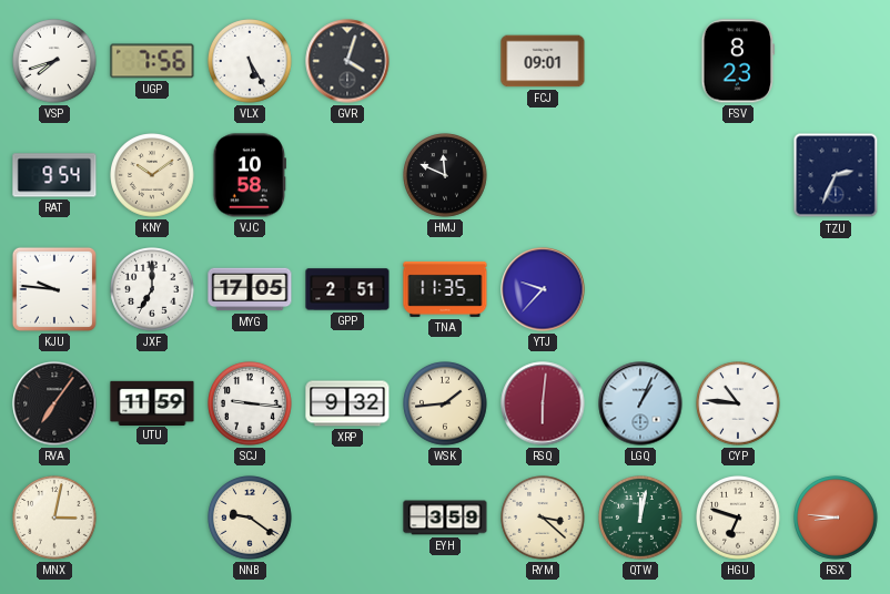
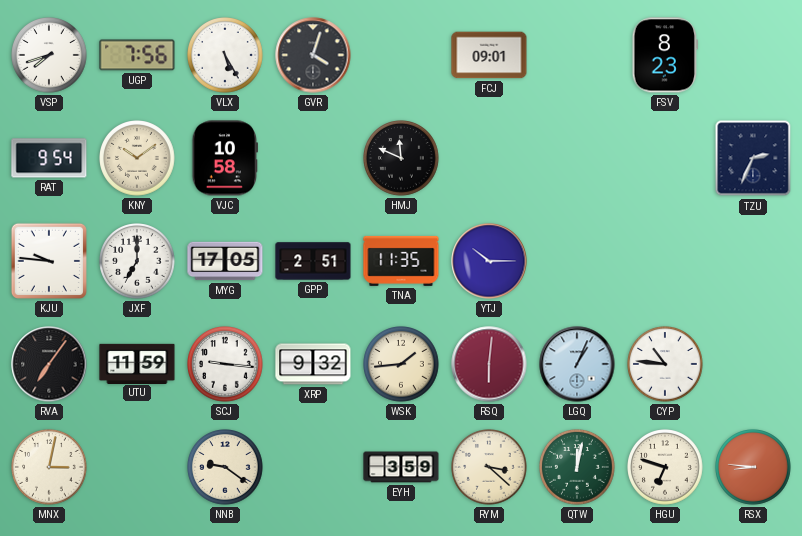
YTJ: 9:37 -> 10:15 (489, 261)
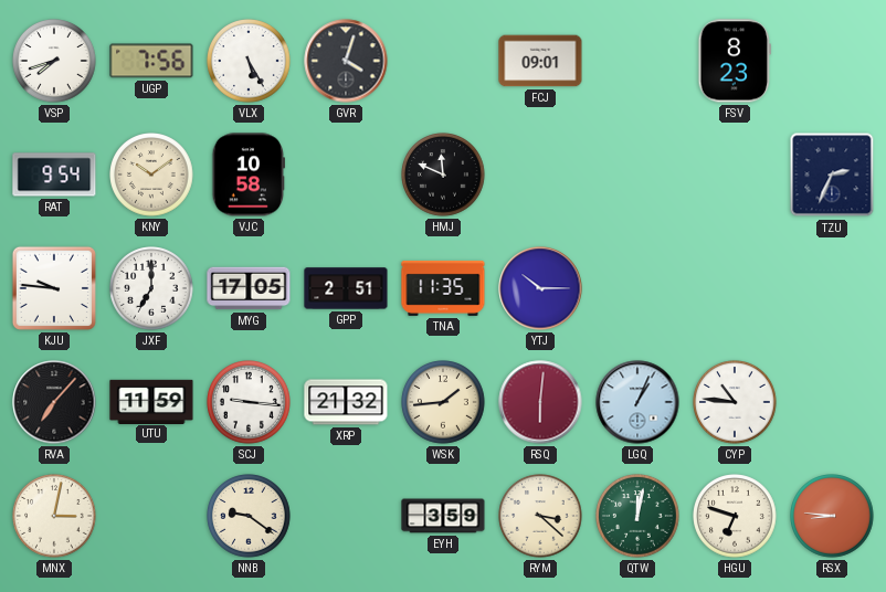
RVA: 7:06 -> 7:07 (54, 402)
XRP: 9:32 -> 21:32 (346, 402)
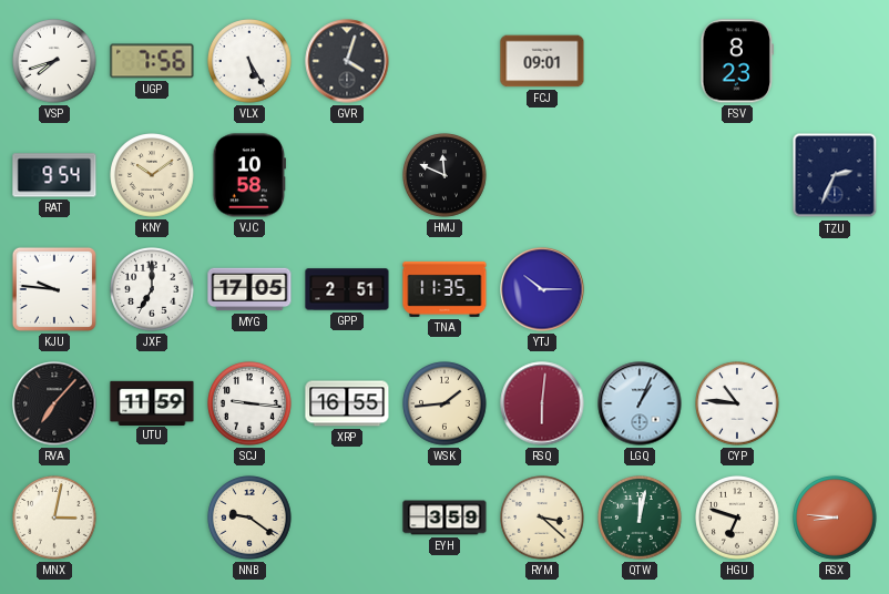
XRP: 21:32 -> 16:55 (347, 403)
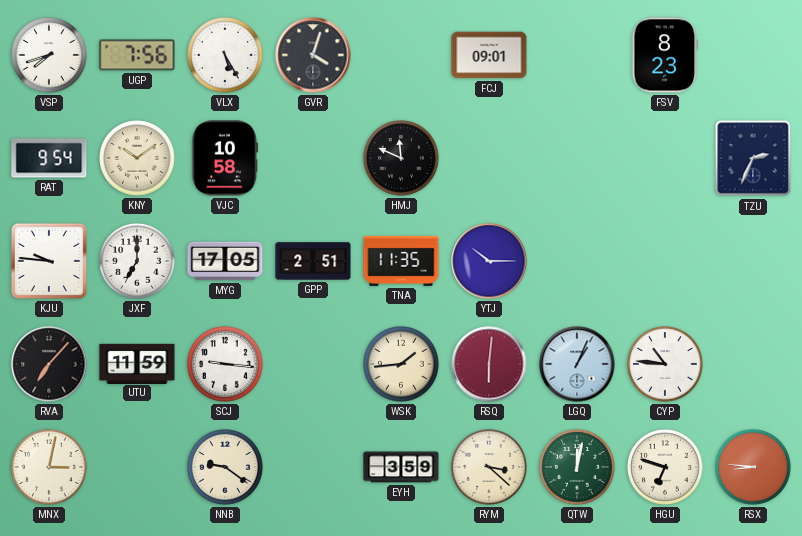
XRP: 16:55 -> none (347, 403)
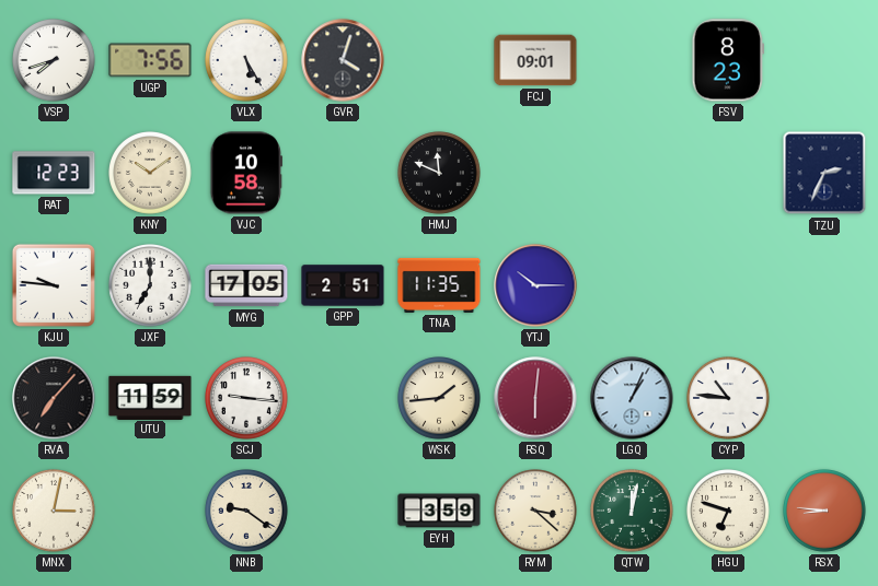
RAT: 9:54 -> 12:23 (54, 173)
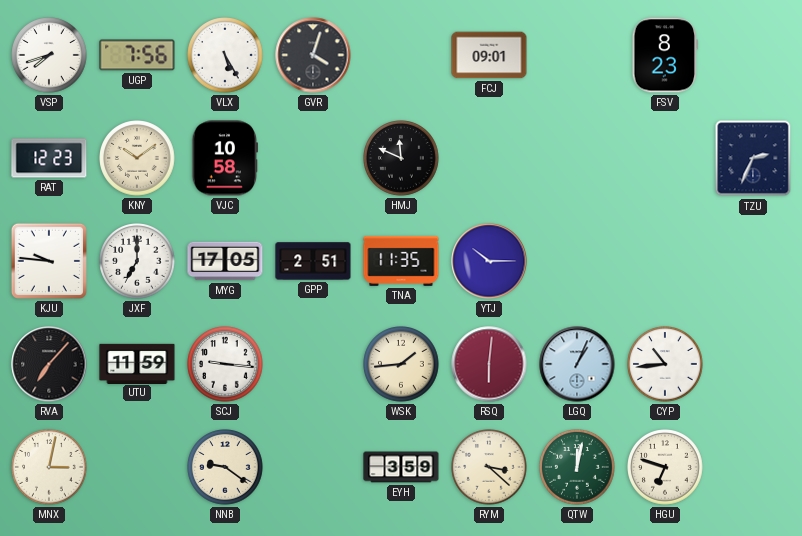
CYP: 10:46 -> 10:44 (665, 364)
RSX: 8:46 -> none (824, 511)
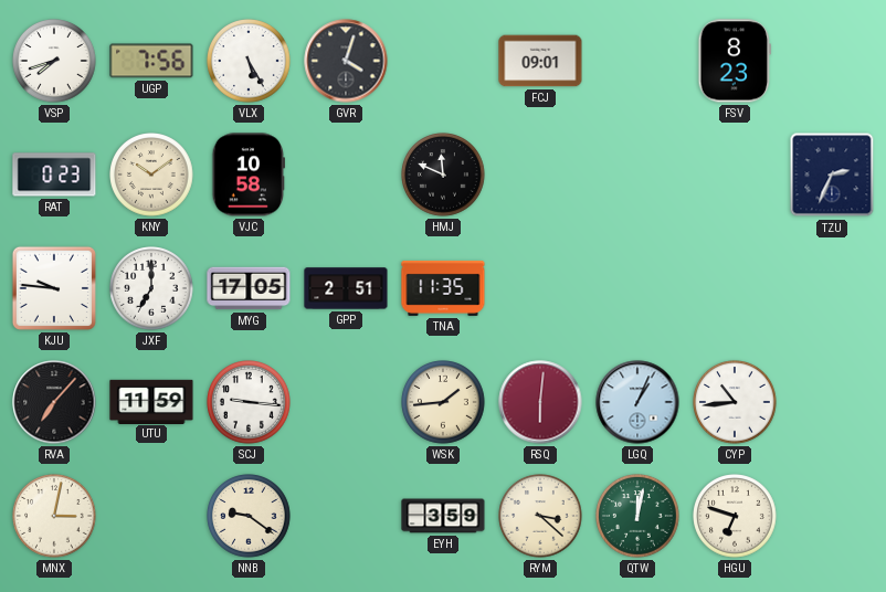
RAT: 12:23 -> 0:23 (54, 175)
YTJ: 10:15 -> none (489, 261)
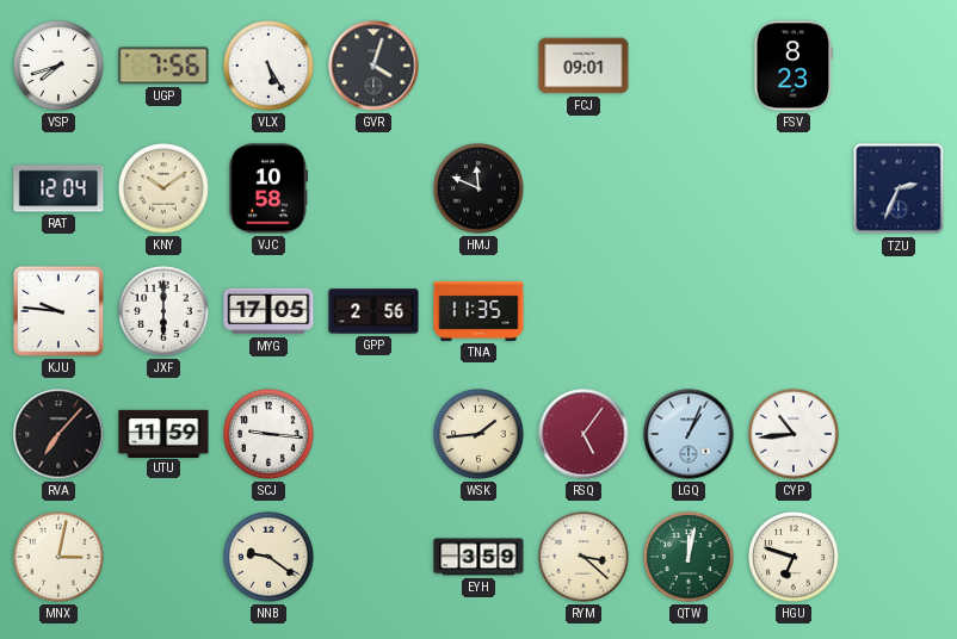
RAT: 0:23 -> 12:04 (58, 188)
JXF: 7:00 -> 6:00 (163, 311)
GPP: 2:51 -> 2:56 (373, 311)
RSQ: 6:01 -> 5:06 (584, 434)
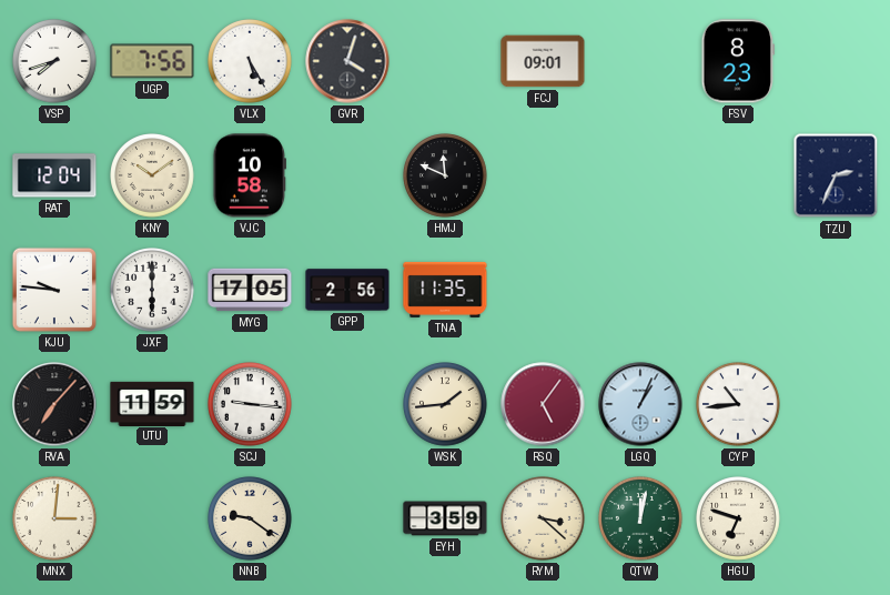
MNX: 3:02 -> 3:01 (54, 518)
